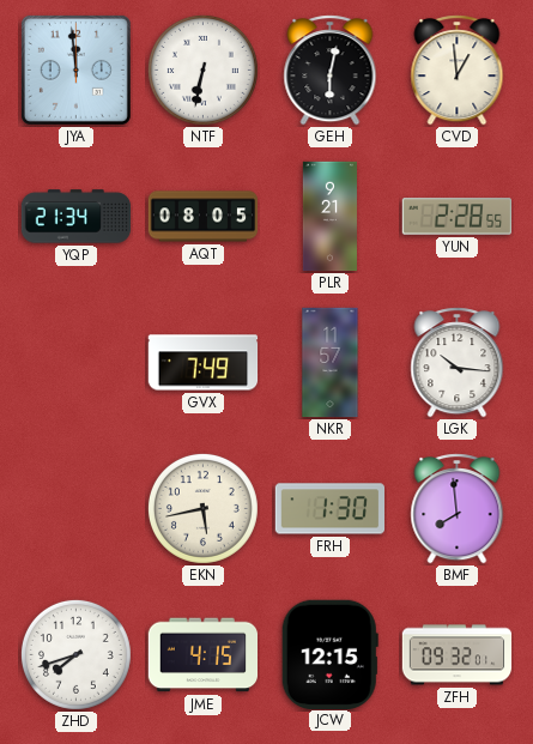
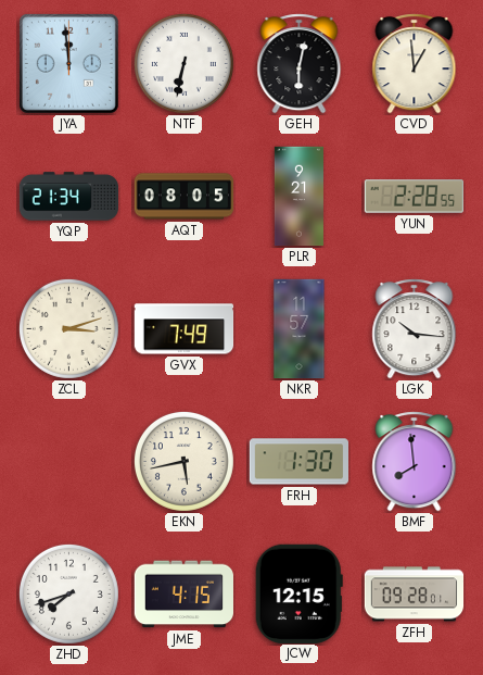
ZCL: none -> 3:12 (68, 328)
ZFH: 09:32 -> 09:28 (415, 595)
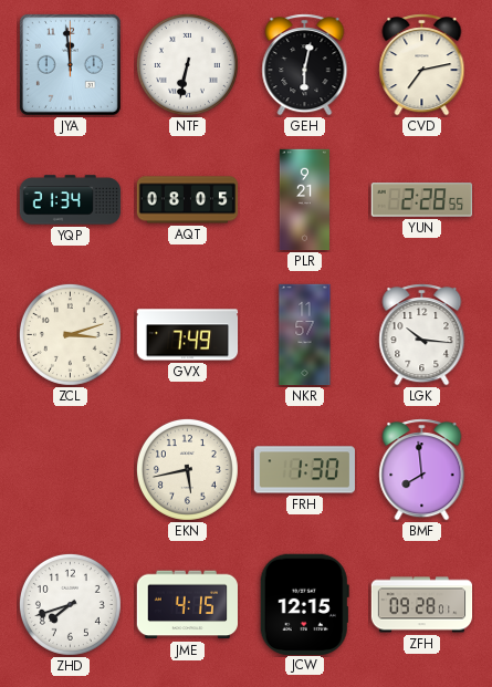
CVD: 12:59 -> 7:13 (422, 65)
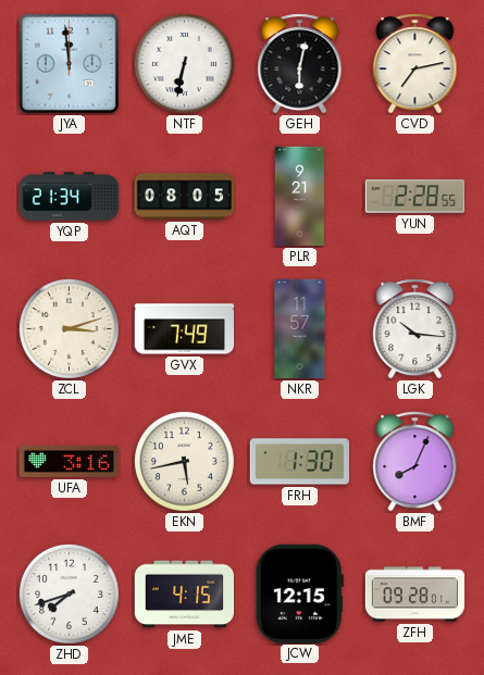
UFA: none -> 3:16 (69, 461)
BMF: 7:59 -> 8:04 (415, 462)
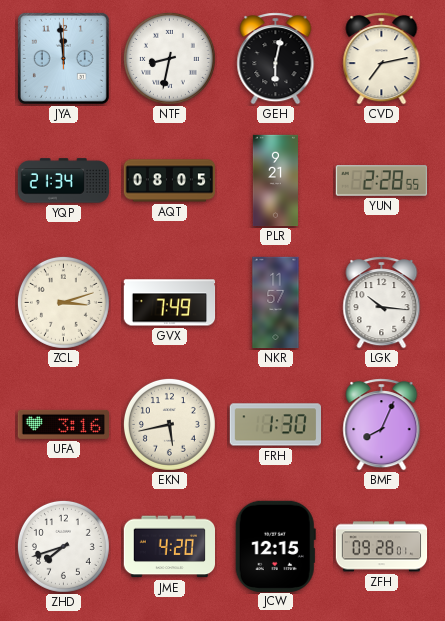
NTF: 6:32 -> 8:32 (169, 58)
JME: 4:15 -> 4:20 (170, 547)
